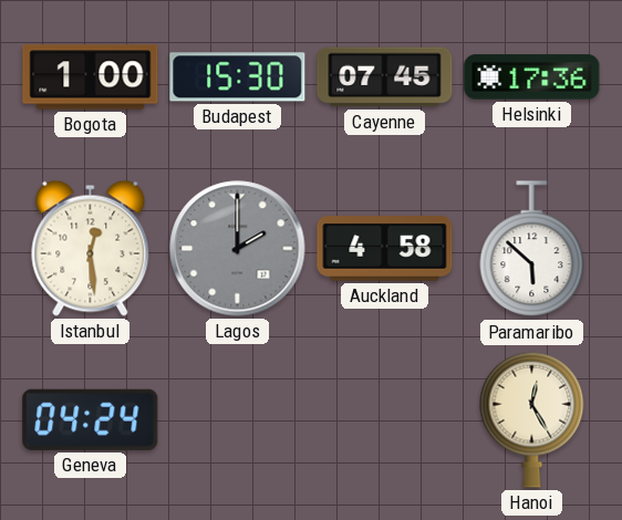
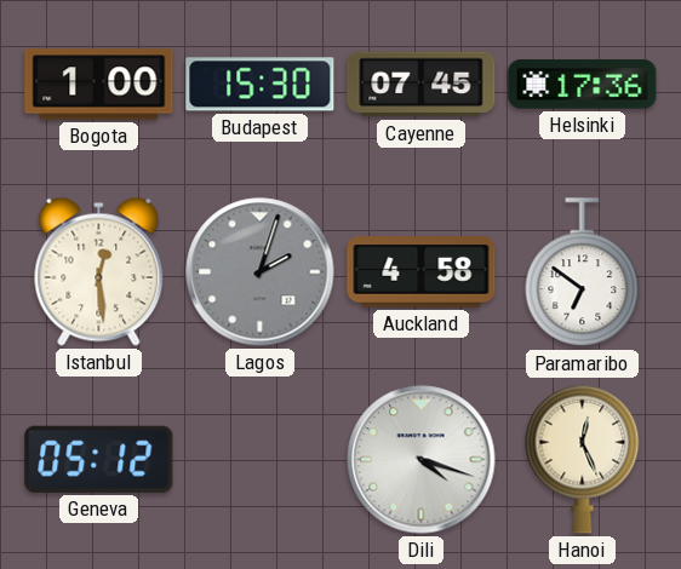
Lagos: 2:00 -> 2:03 (261, 272)
Paramaribo: 5:52 -> 6:51 (583, 272)
Geneva: 04:24 -> 05:12 (99, 459)
Dili: none -> 4:18 (422, 460)
Hanoi: 12:25 -> 12:26 (583, 459)
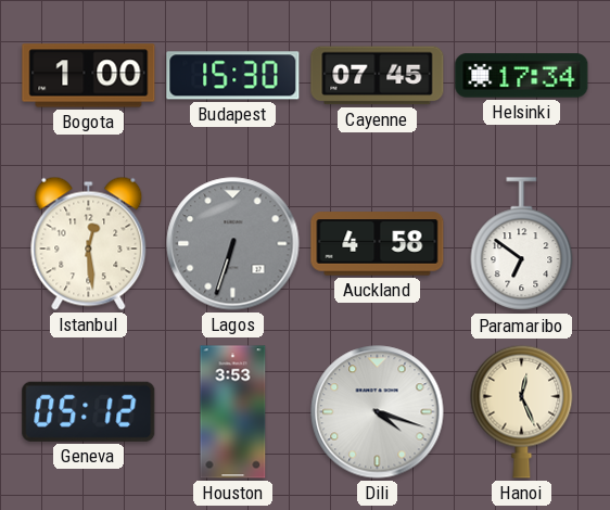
Helsinki: 17:36 -> 17:34 (522, 76)
Lagos: 2:03 -> 6:33 (233, 244)
Houston: none -> 3:53 (233, 412)
